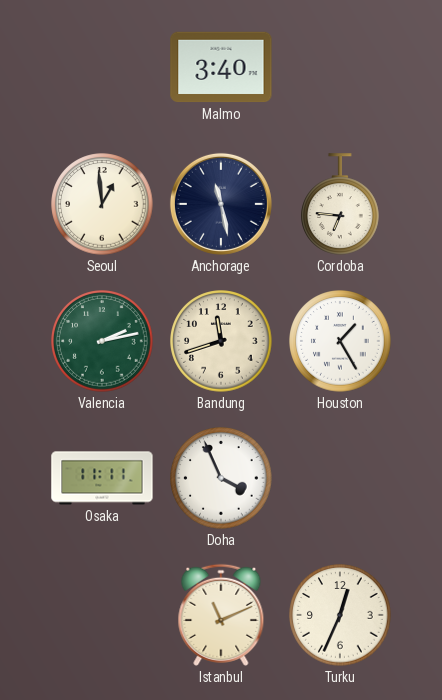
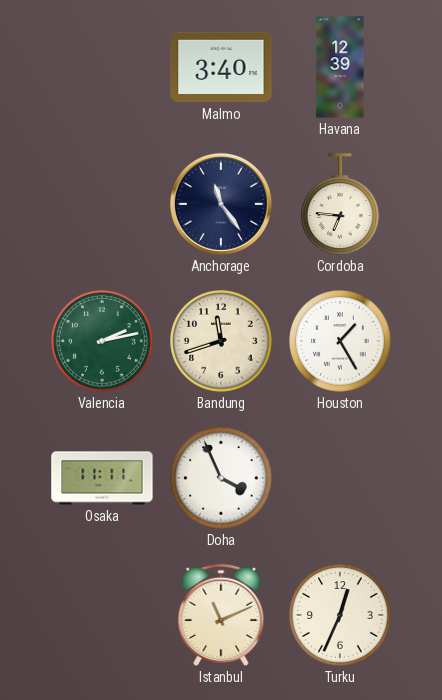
Havana: none -> 12:39 (340, 67)
Seoul: 12:59 -> none (102, 204)
Anchorage: 11:28 -> 11:24 (221, 204)
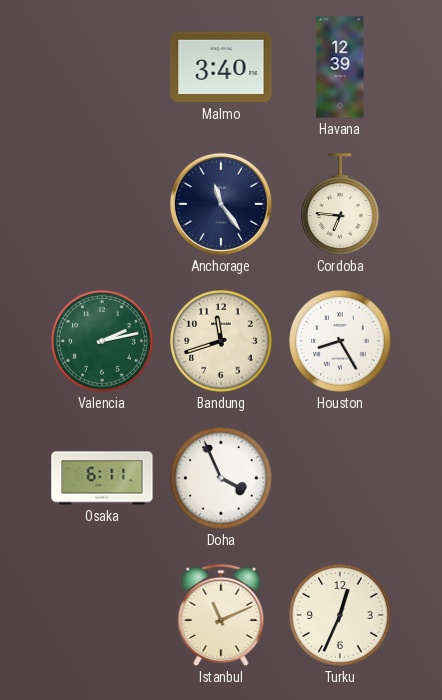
Houston: 1:25 -> 8:25 (340, 341)
Osaka: 11:11 -> 6:11 (102, 478)
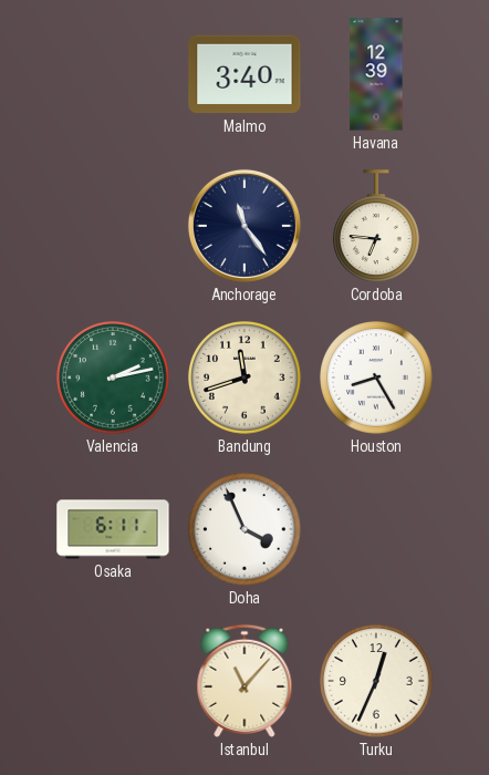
Istanbul: 11:11 -> 11:07 (245, 681)
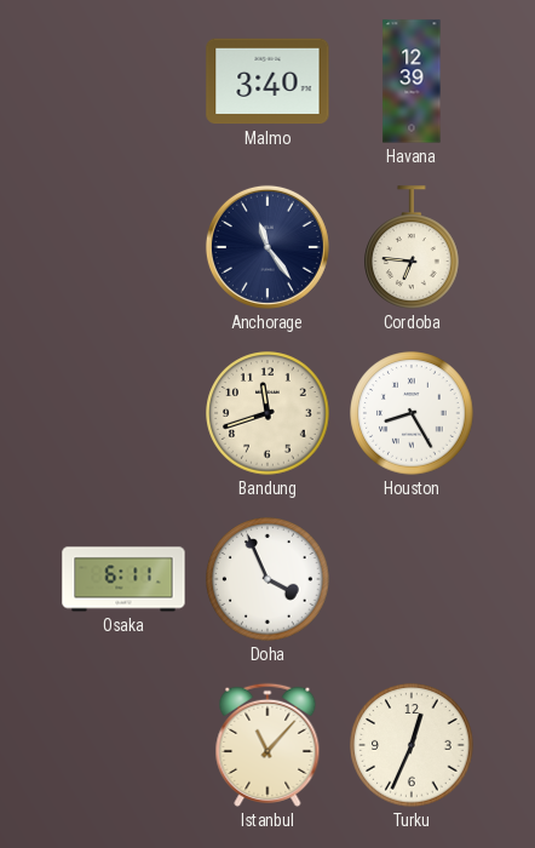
Valencia: 2:13 -> none (113, 378)
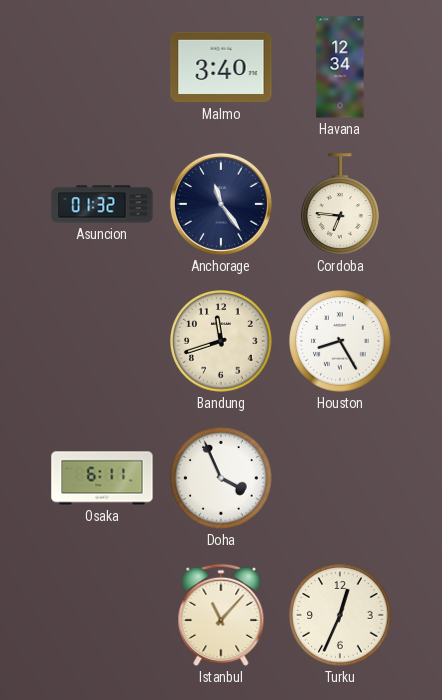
Havana: 12:39 -> 12:34 (340, 67)
Asuncion: none -> 01:32 (102, 204)
